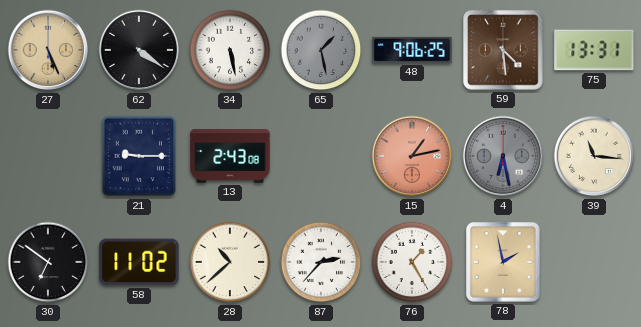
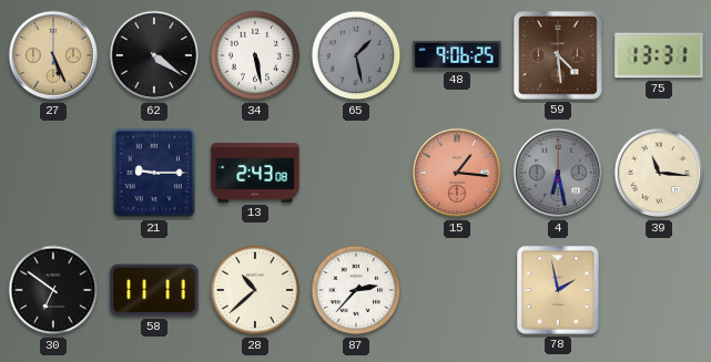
15: 1:13 -> 1:16 (457, 173)
58: 11:02 -> 11:11 (154, 290)
76: 1:25 -> none (412, 262)
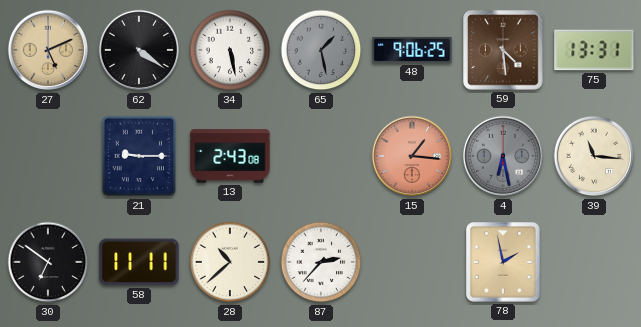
27: 5:26 -> 5:11 (48, 50)
